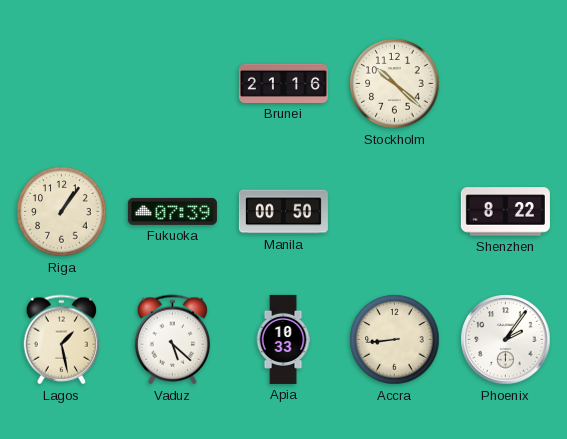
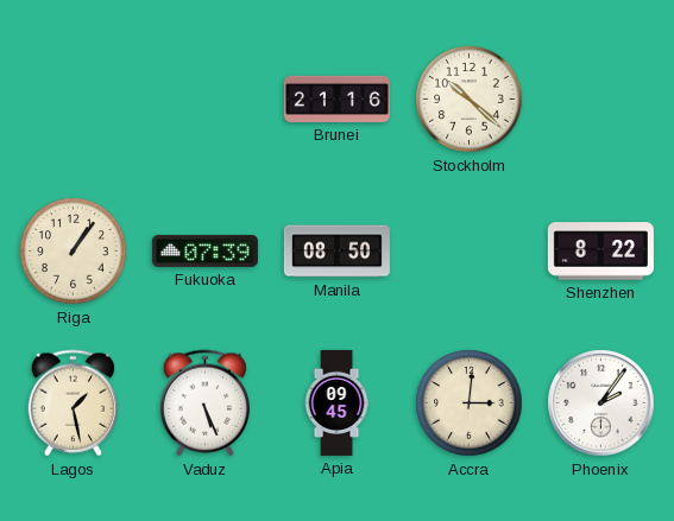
Manila: 00:50 -> 08:50 (336, 252)
Vaduz: 5:22 -> 5:26 (206, 404)
Apia: 10:33 -> 09:45 (336, 402)
Accra: 8:44 -> 3:01 (470, 404)
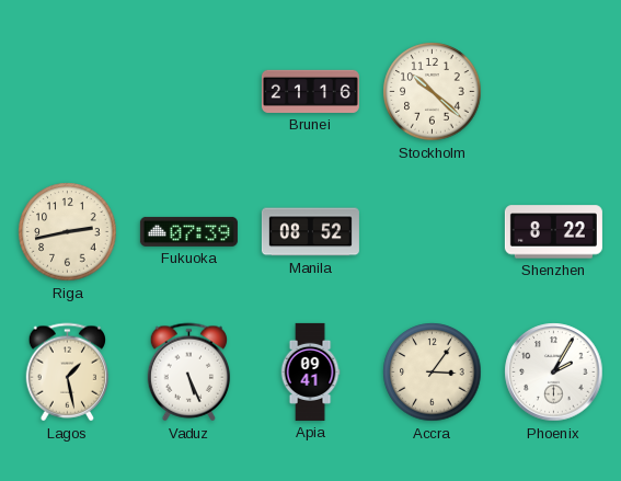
Riga: 1:06 -> 2:43 (68, 232)
Manila: 08:50 -> 08:52 (310, 232)
Apia: 09:45 -> 09:41 (310, 371)
Accra: 3:01 -> 3:06 (433, 373)
Phoenix: 2:06 -> 2:05 (554, 373)
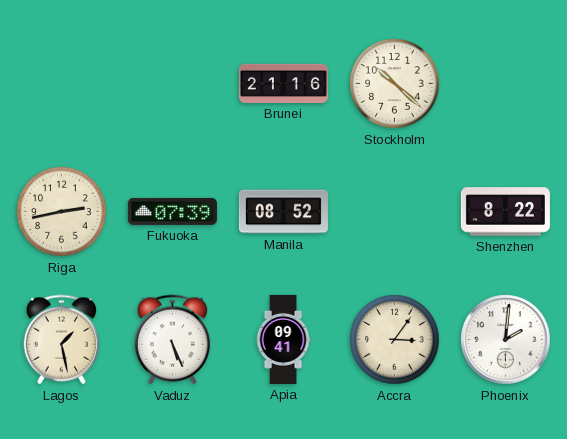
Phoenix: 2:05 -> 2:01 (506, 340)
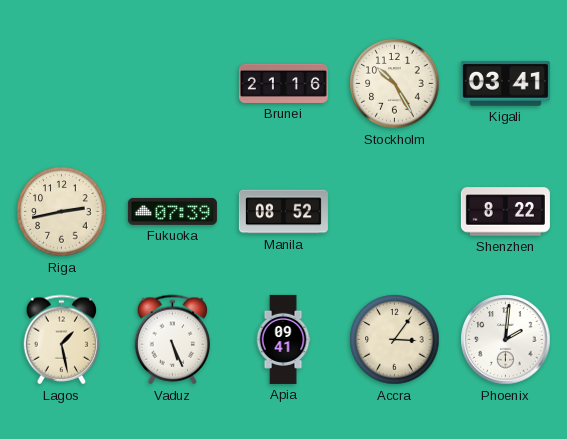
Stockholm: 10:22 -> 10:25 (395, 84)
Kigali: none -> 03:41 (505, 83)
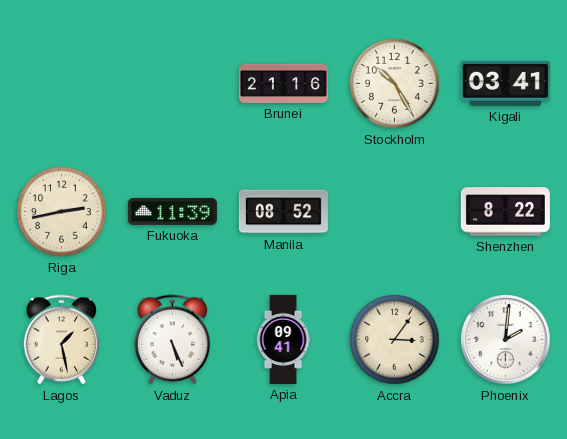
Fukuoka: 07:39 -> 11:39 (172, 211)
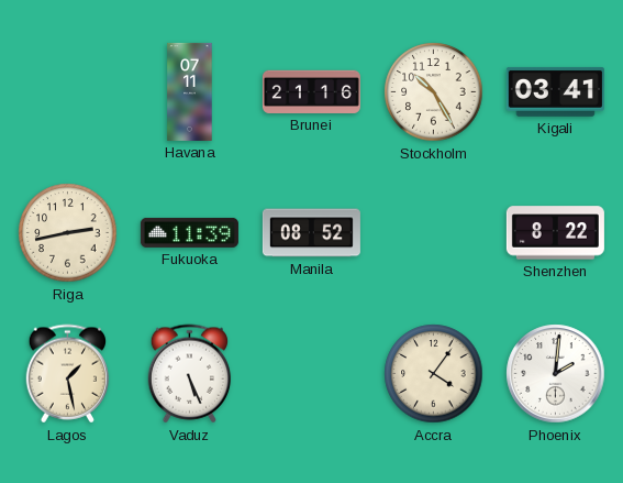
Havana: none -> 07:11 (190, 91)
Apia: 09:41 -> none (283, 339)
Accra: 3:06 -> 4:06 (434, 374)
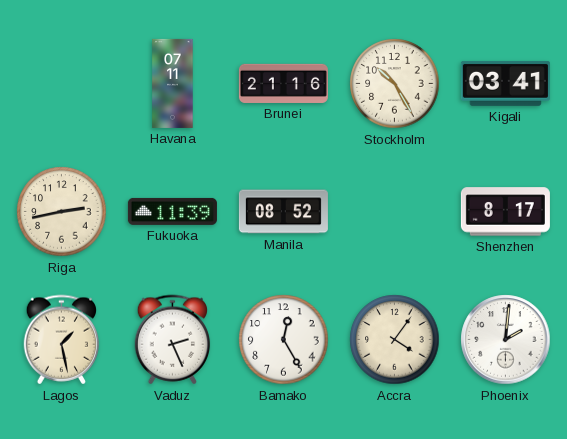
Shenzhen: 8:22 -> 8:17 (505, 212)
Vaduz: 5:26 -> 2:26 (173, 340)
Bamako: none -> 12:25 (284, 340)
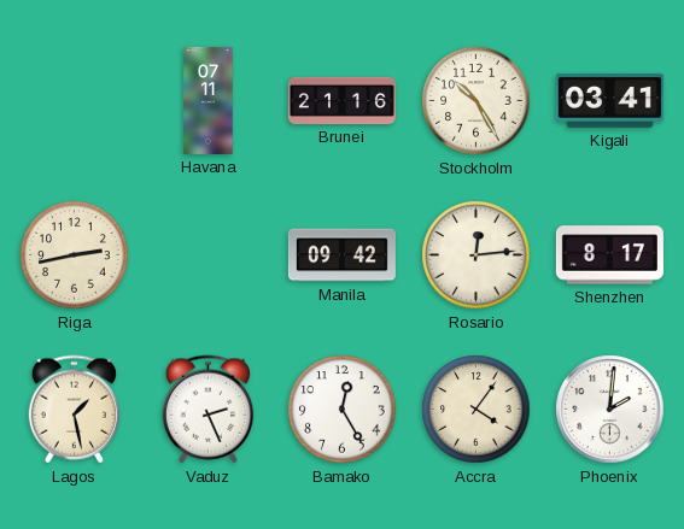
Fukuoka: 11:39 -> none (172, 211)
Manila: 08:52 -> 09:42 (341, 255)
Rosario: none -> 12:14 (477, 255)
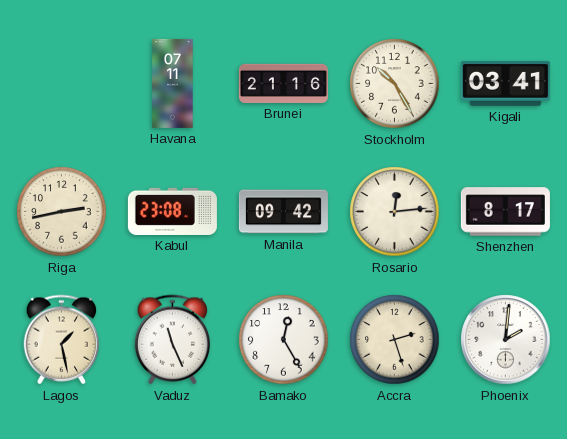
Kabul: none -> 23:08 (172, 211)
Vaduz: 2:26 -> 11:26 (173, 340)
Accra: 4:06 -> 2:27 (395, 340)
